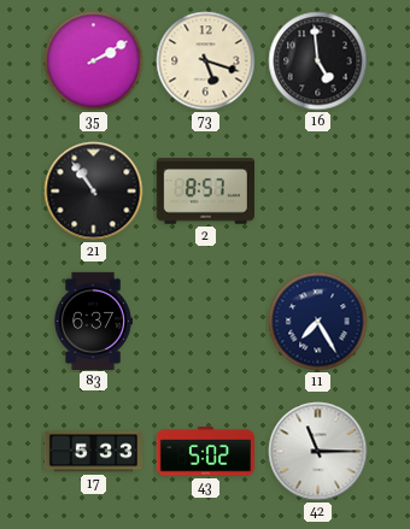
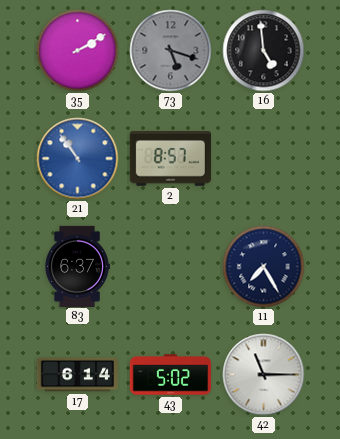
73 dial: cream -> grey (171, 51)
21 dial: black -> blue (78, 159)
17: 5:33 -> 6:14 (77, 375)
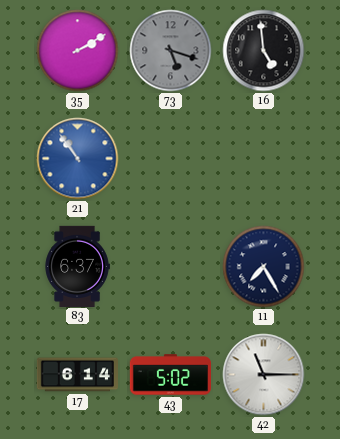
2: 8:57 -> none (170, 159)
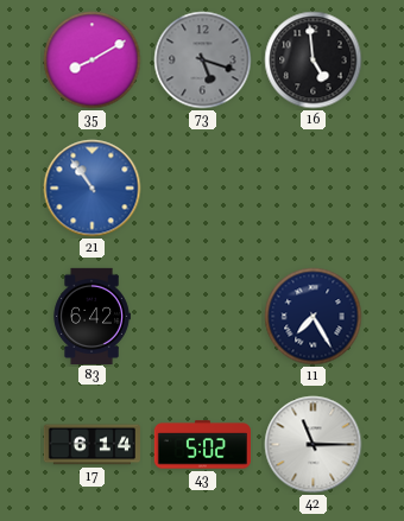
35: 2:10 -> 8:10 (93, 61)
83: 6:37 -> 6:42 (91, 316)
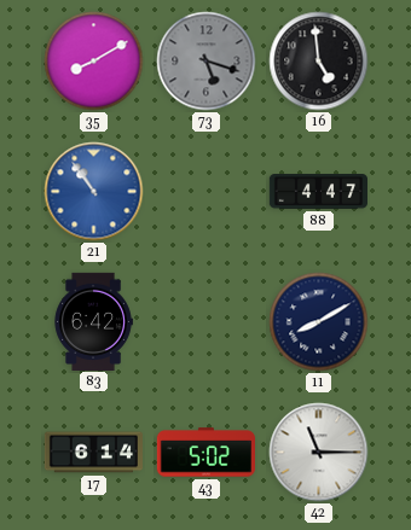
88: none -> 4:47 (318, 192)
11: 7:25 -> 8:10 (319, 322)
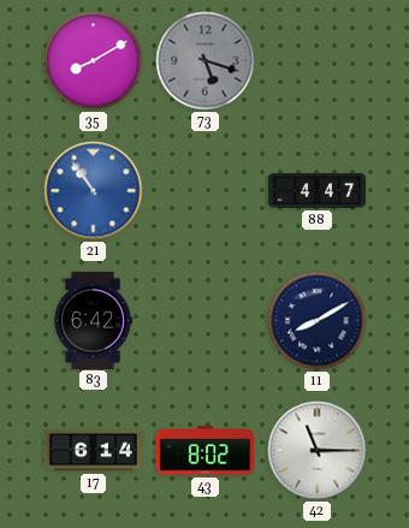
16: 4:59 -> none (319, 62)
43: 5:02 -> 8:02 (204, 451)
